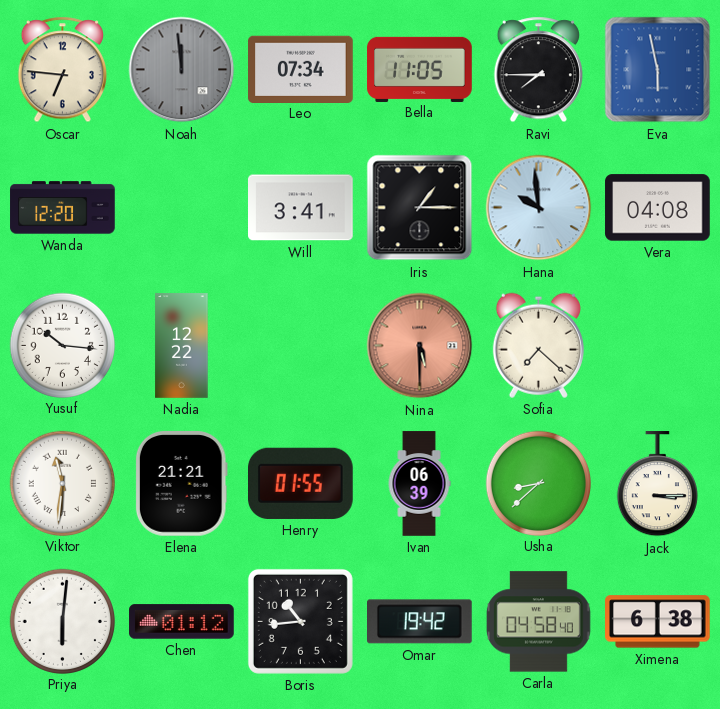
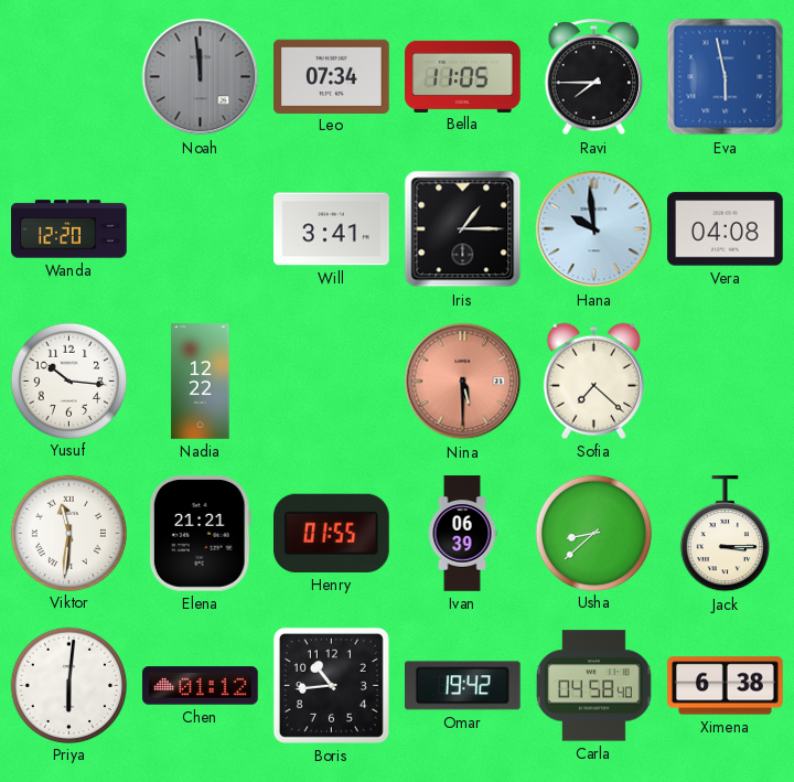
Oscar: 6:46 -> none (62, 70)
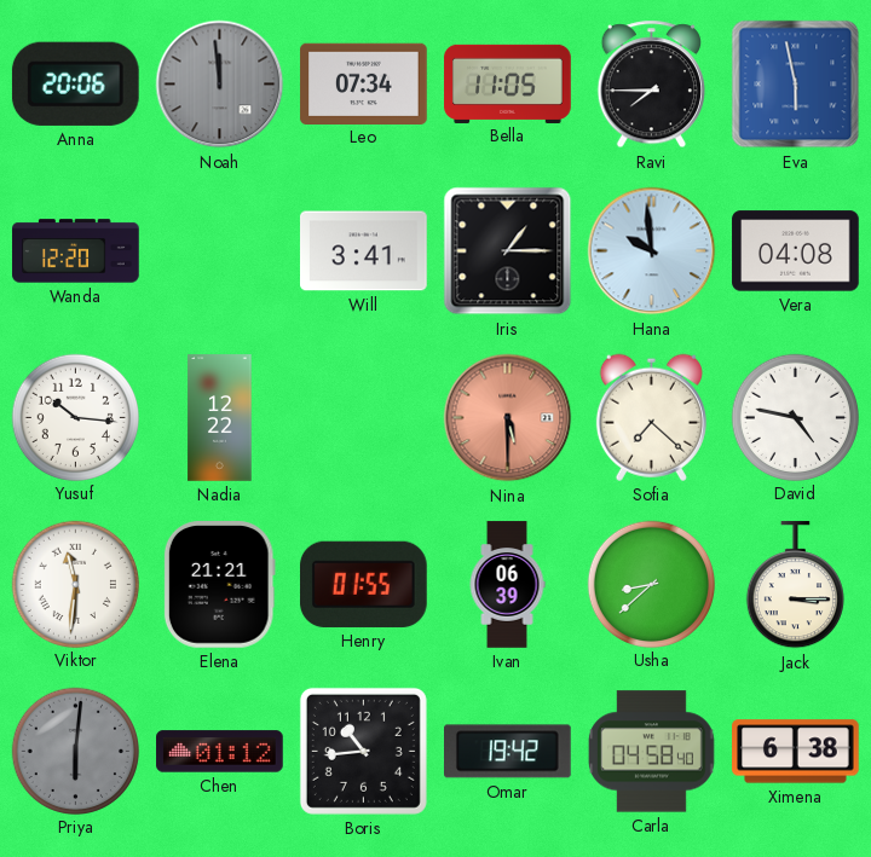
Anna: none -> 20:06 (75, 83)
David: none -> 4:47 (795, 417)
Priya dial: white -> grey (75, 751)
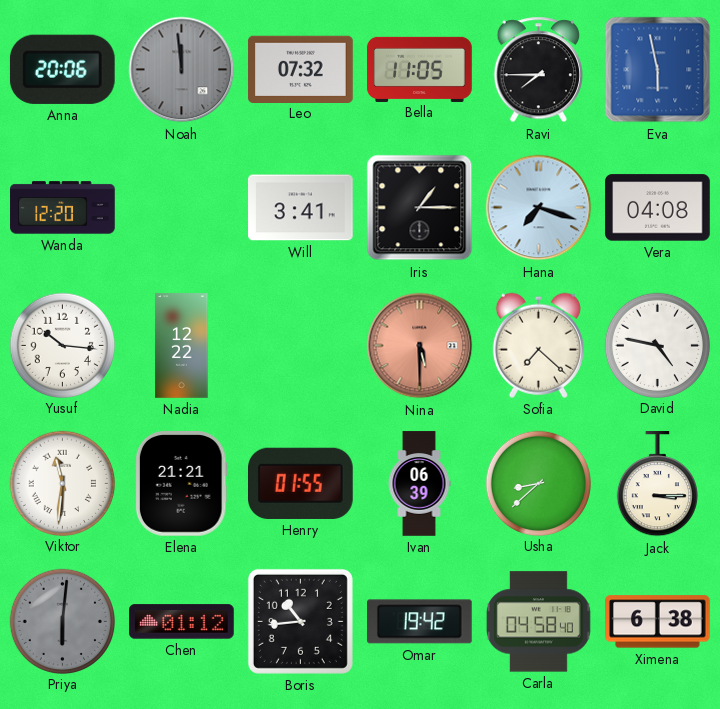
Leo: 07:34 -> 07:32 (301, 69)
Hana: 9:59 -> 7:18 (539, 208)
